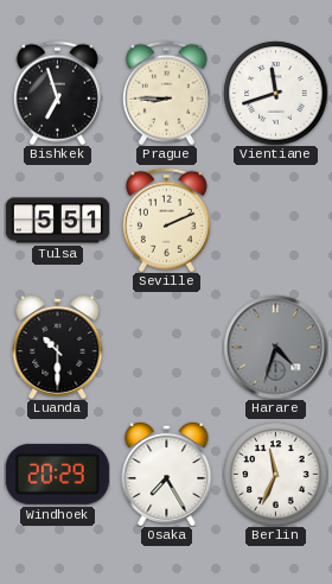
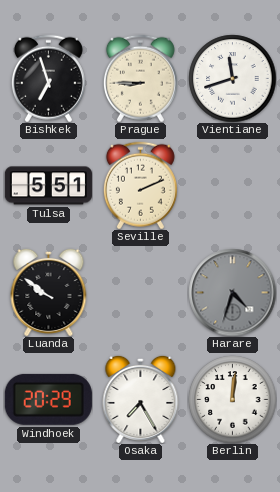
Luanda: 10:30 -> 9:51 (49, 292)
Berlin: 11:34 -> 12:01 (232, 399)
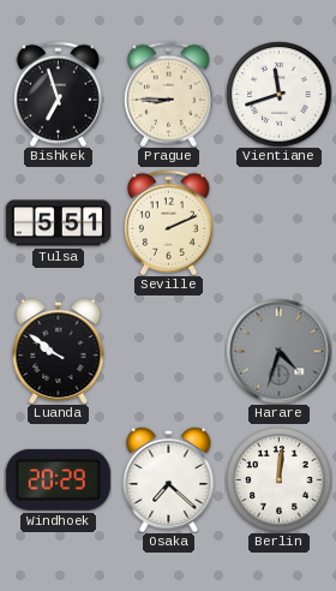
Osaka: 7:25 -> 7:22 (169, 479)
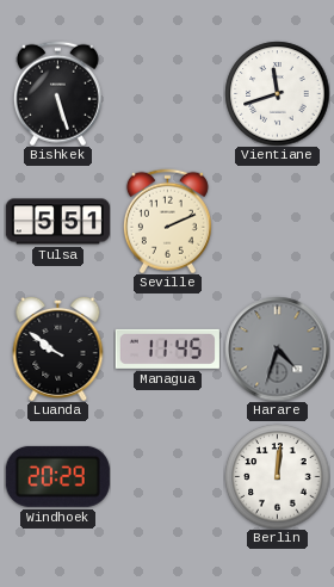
Bishkek: 6:57 -> 5:27 (57, 93)
Prague: 8:45 -> none (168, 94)
Managua: none -> 11:45 (167, 348)
Osaka: 7:22 -> none (169, 479)
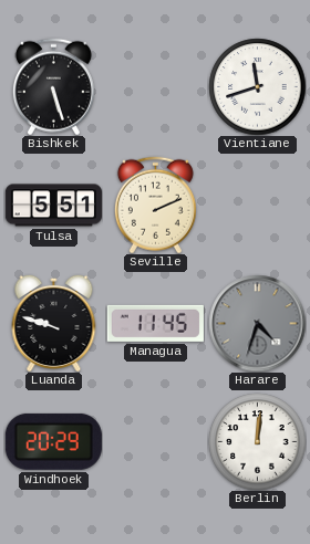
Luanda: 9:51 -> 9:48 (54, 323)
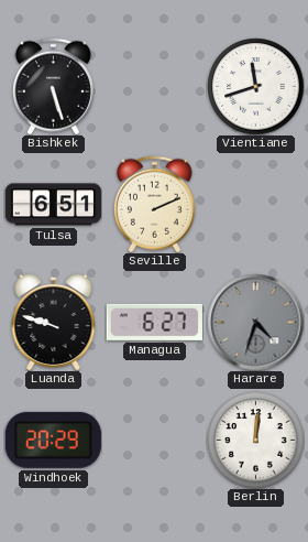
Tulsa: 5:51 -> 6:51 (53, 205)
Managua: 11:45 -> 6:27 (154, 322)
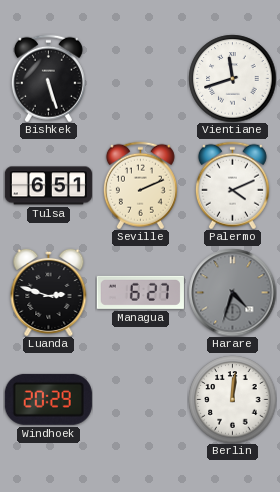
Palermo: none -> 4:11 (232, 185)
Luanda: 9:48 -> 2:48 (49, 292)
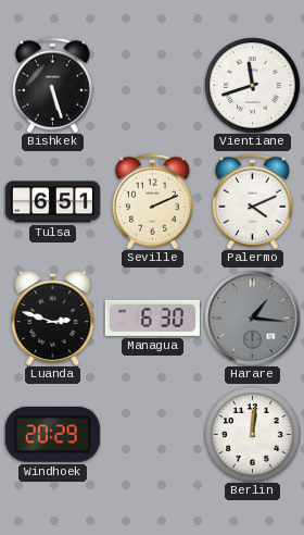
Managua: 6:27 -> 6:30 (152, 318)
Harare: 4:33 -> 1:16 (252, 318)
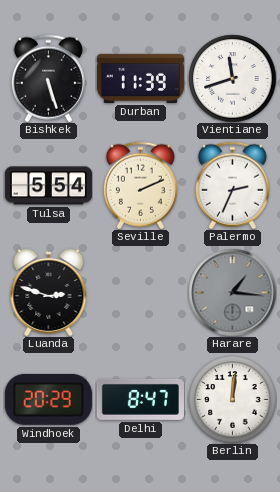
Durban: none -> 11:39 (140, 78)
Tulsa: 6:51 -> 5:54 (48, 186)
Palermo: 4:11 -> 2:34 (232, 185)
Managua: 6:30 -> none (152, 318)
Delhi: none -> 8:47 (140, 399)
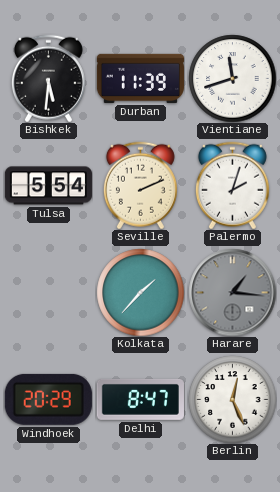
Bishkek: 5:27 -> 5:31 (48, 78)
Palermo: 2:34 -> 2:03 (232, 185)
Luanda: 2:48 -> none (49, 292)
Kolkata: none -> 1:37 (140, 292)
Berlin: 12:01 -> 12:26 (232, 399)
